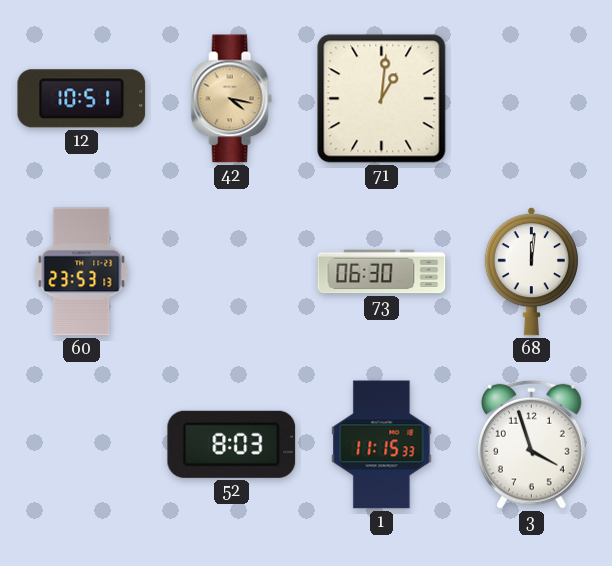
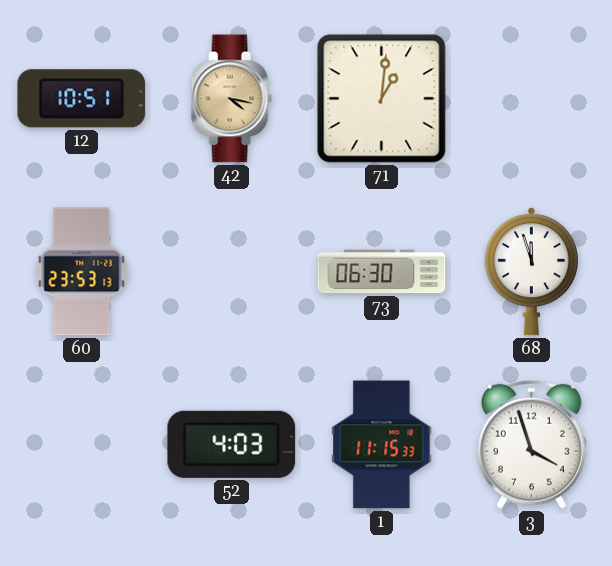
68: 12:01 -> 11:57 (531, 272)
52: 8:03 -> 4:03 (232, 444)
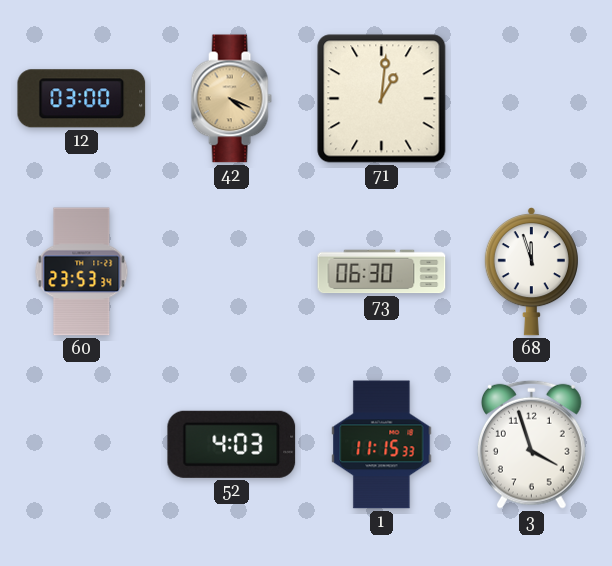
12: 10:51 -> 03:00 (82, 99)
42: 4:17 -> 4:19 (231, 99)
60: 23:53:13 -> 23:53:34 (82, 272)
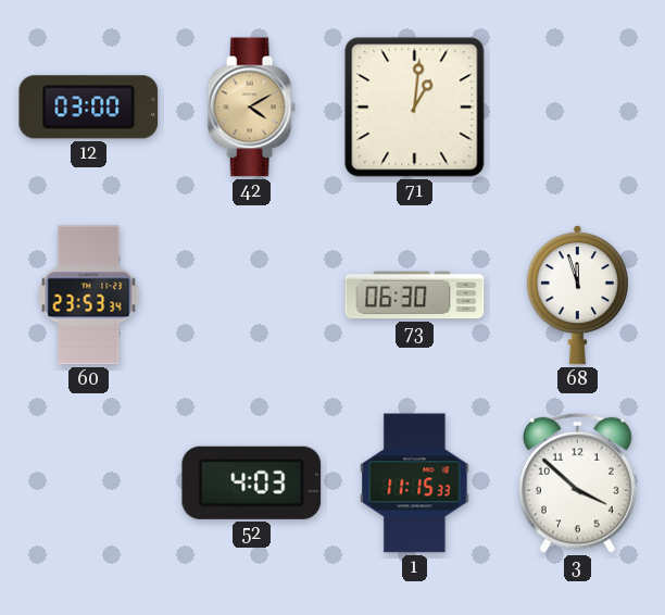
42: 4:19 -> 4:10 (251, 108)
3: 3:57 -> 3:52 (577, 482)
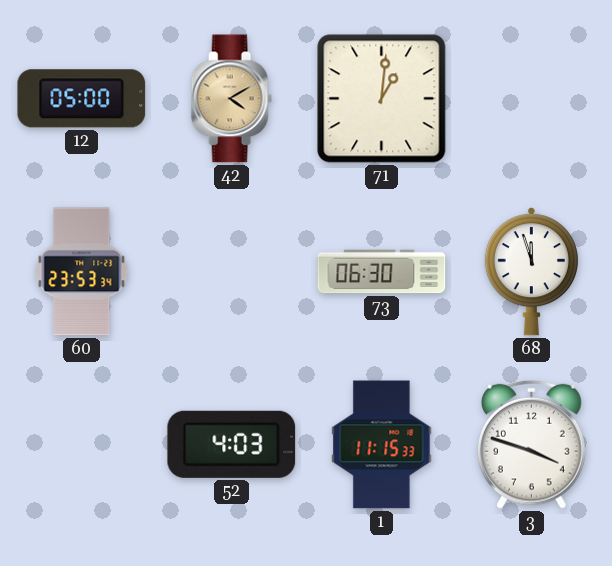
12: 03:00 -> 05:00 (82, 99)
3: 3:52 -> 3:48 (531, 444)
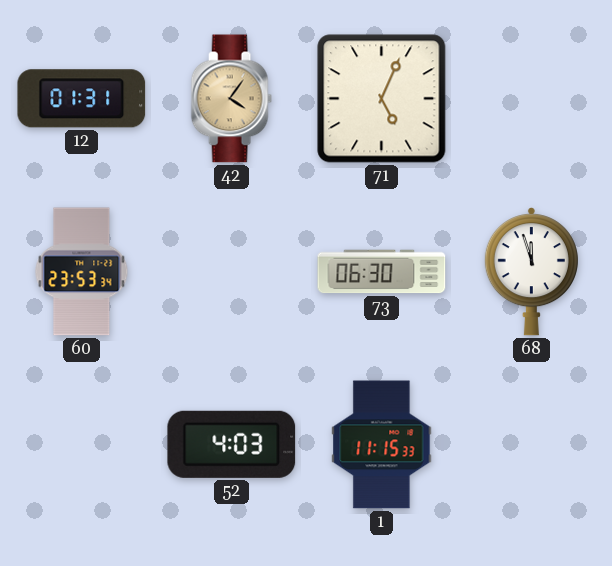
12: 05:00 -> 01:31 (82, 99)
42: 4:10 -> 4:06 (231, 99)
71: 1:01 -> 5:04 (382, 99)
3: 3:48 -> none (531, 444)
